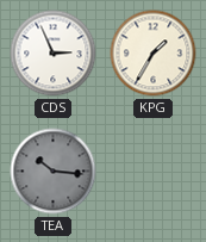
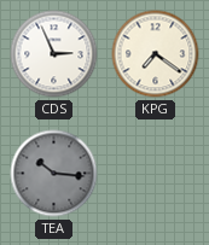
KPG: 1:35 -> 7:21 (156, 54)
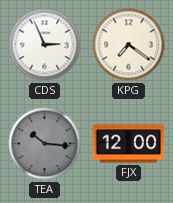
FJX: none -> 12:00 (129, 144)
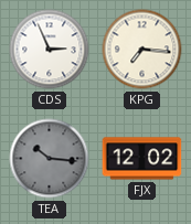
KPG: 7:21 -> 7:16 (142, 50)
FJX: 12:00 -> 12:02 (142, 159)
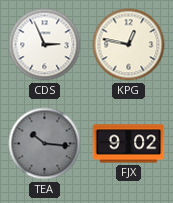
KPG: 7:16 -> 12:47 (129, 45)
FJX: 12:02 -> 9:02 (129, 144)
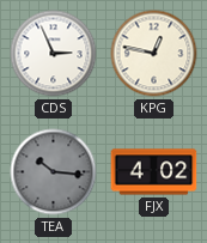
FJX: 9:02 -> 4:02 (154, 172)
